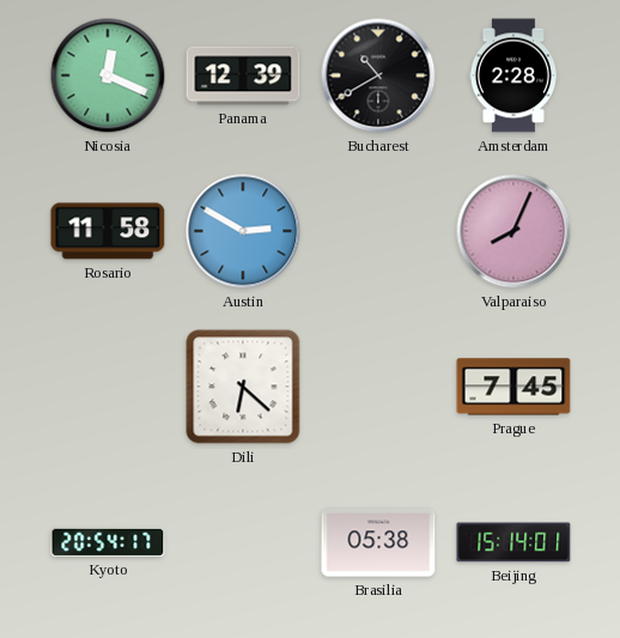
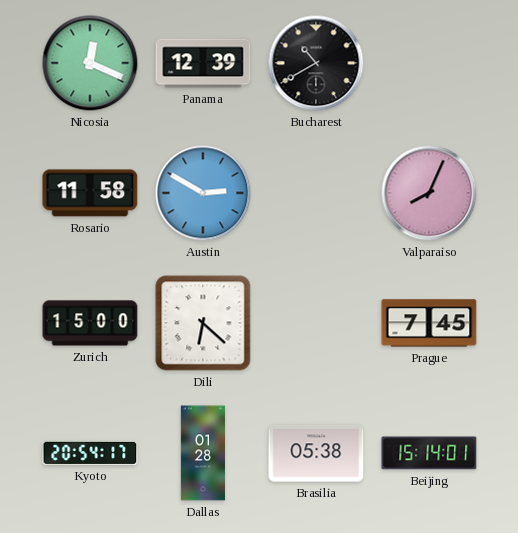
Amsterdam: 2:28 -> none (513, 75)
Zurich: none -> 15:00 (90, 323)
Dallas: none -> 01:28 (203, 453)
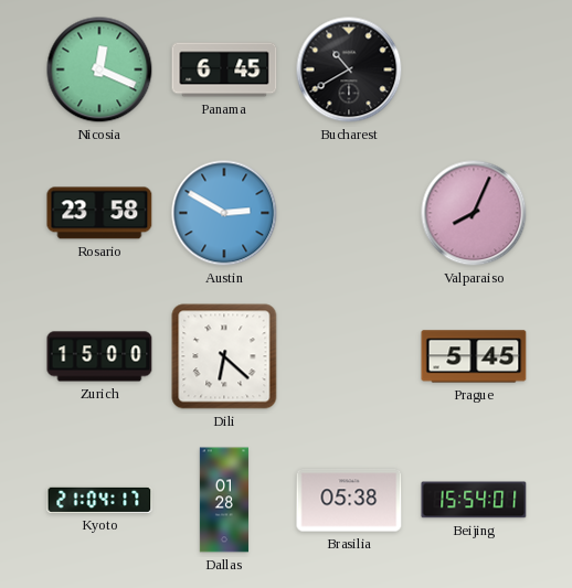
Panama: 12:39 -> 6:45 (224, 70)
Rosario: 11:58 -> 23:58 (99, 213)
Prague: 7:45 -> 5:45 (474, 356)
Kyoto: 20:54 -> 21:04 (99, 500)
Beijing: 15:14 -> 15:54 (474, 500)
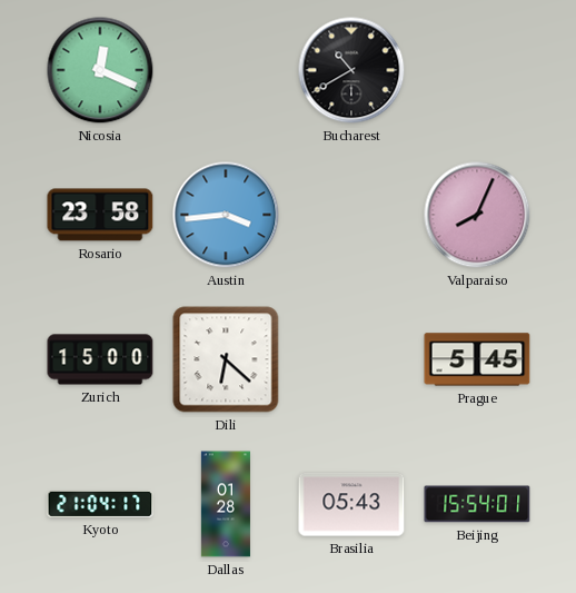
Panama: 6:45 -> none (224, 70)
Austin: 2:50 -> 3:44 (226, 215)
Brasilia: 05:38 -> 05:43 (351, 504)
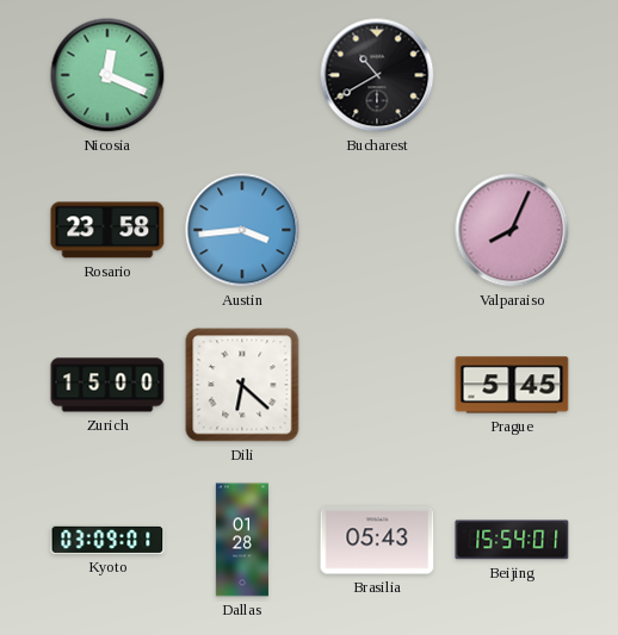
Kyoto: 21:04 -> 03:09 (107, 540)
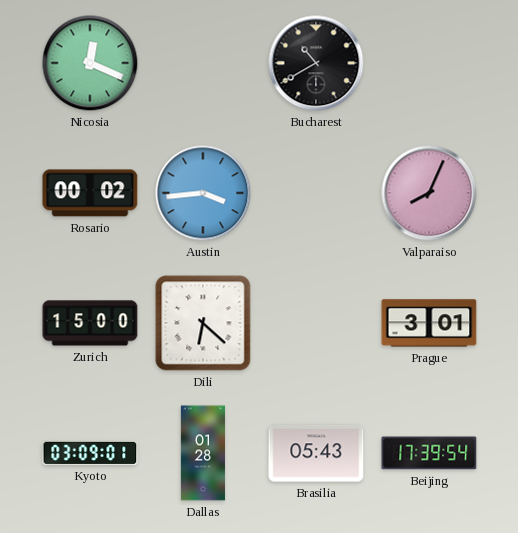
Rosario: 23:58 -> 00:02 (90, 193)
Prague: 5:45 -> 3:01 (429, 323)
Beijing: 15:54 -> 17:39 (429, 453)
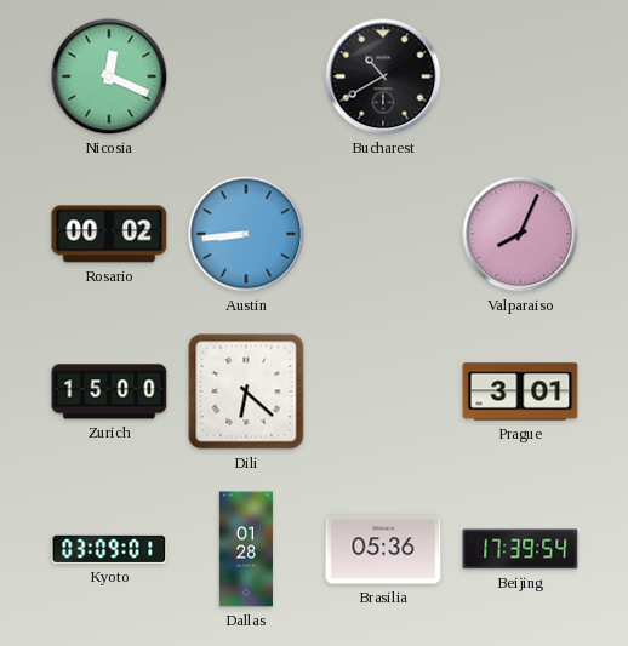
Austin: 3:44 -> 8:44 (246, 234)
Brasilia: 05:43 -> 05:36 (383, 549)
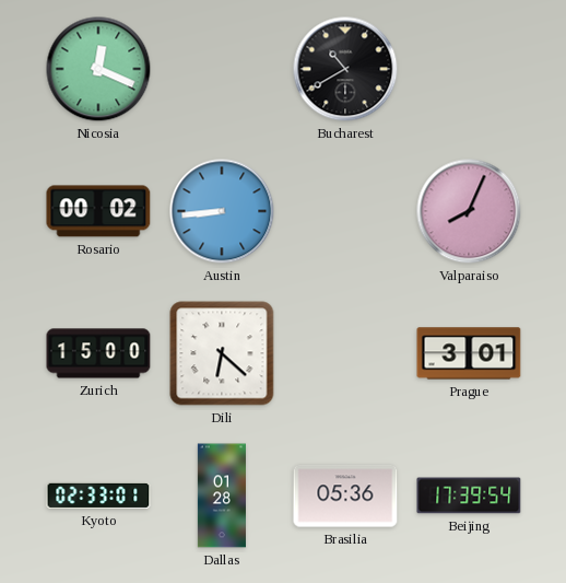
Kyoto: 03:09 -> 02:33 (98, 495)
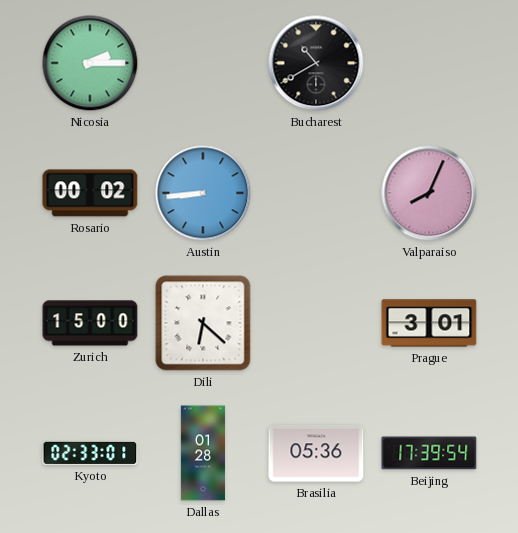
Nicosia: 12:19 -> 2:15 (90, 63)
